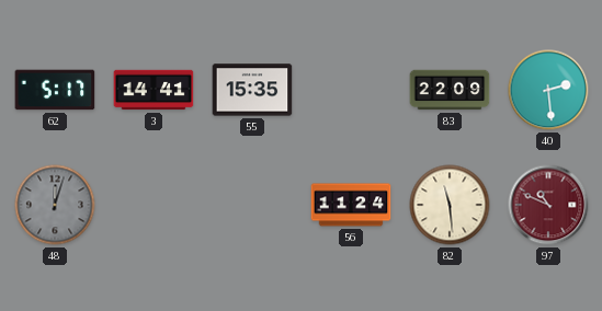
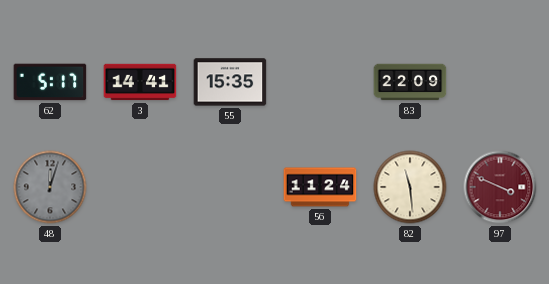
40: 2:29 -> none (548, 90)
97: 10:49 -> 3:49 (500, 187)
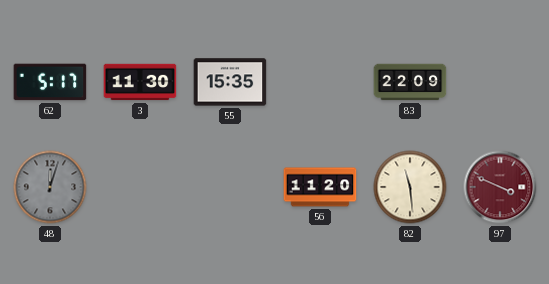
3: 14:41 -> 11:30 (140, 82)
56: 11:24 -> 11:20 (320, 187)
